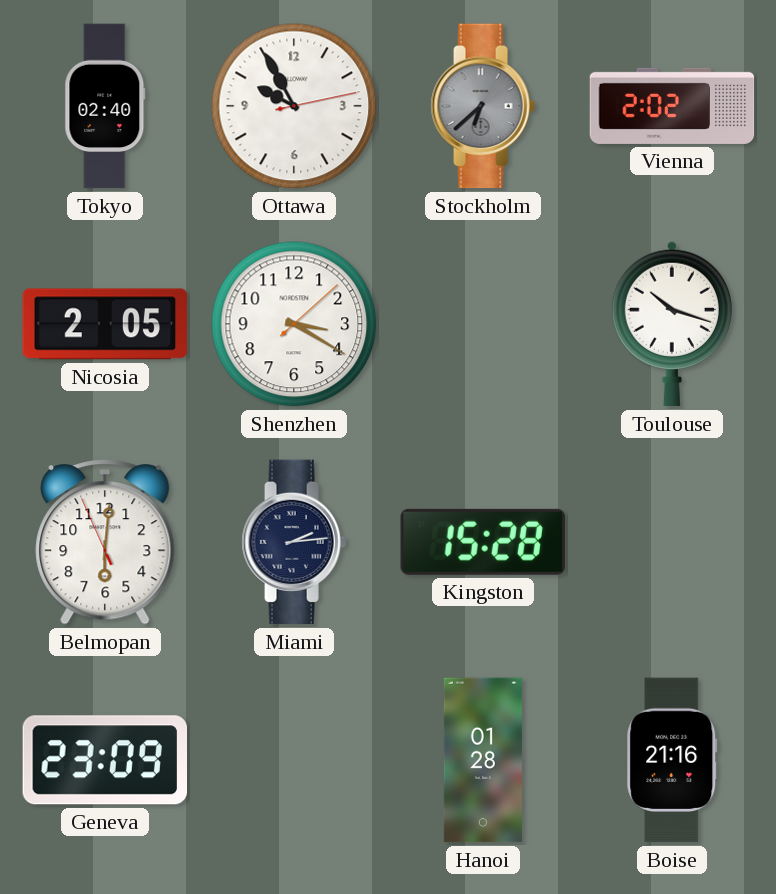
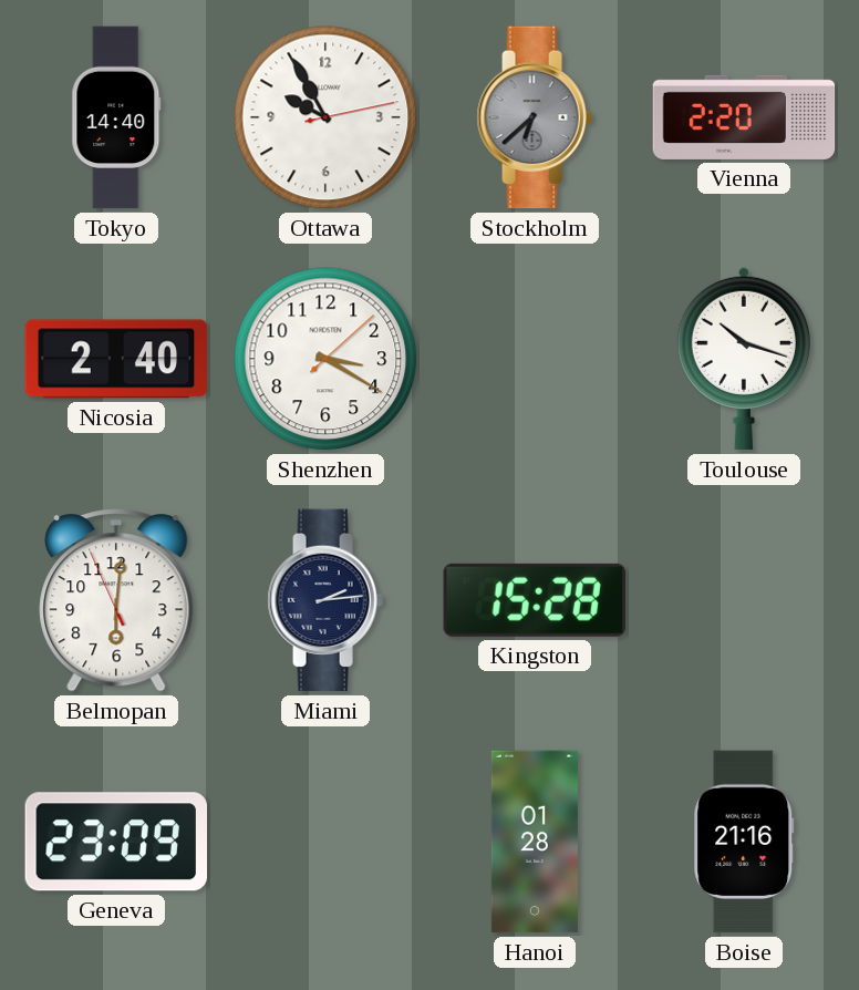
Tokyo: 02:40 -> 14:40 (116, 117)
Vienna: 2:02 -> 2:20 (744, 117)
Nicosia: 2:05 -> 2:40 (116, 359)
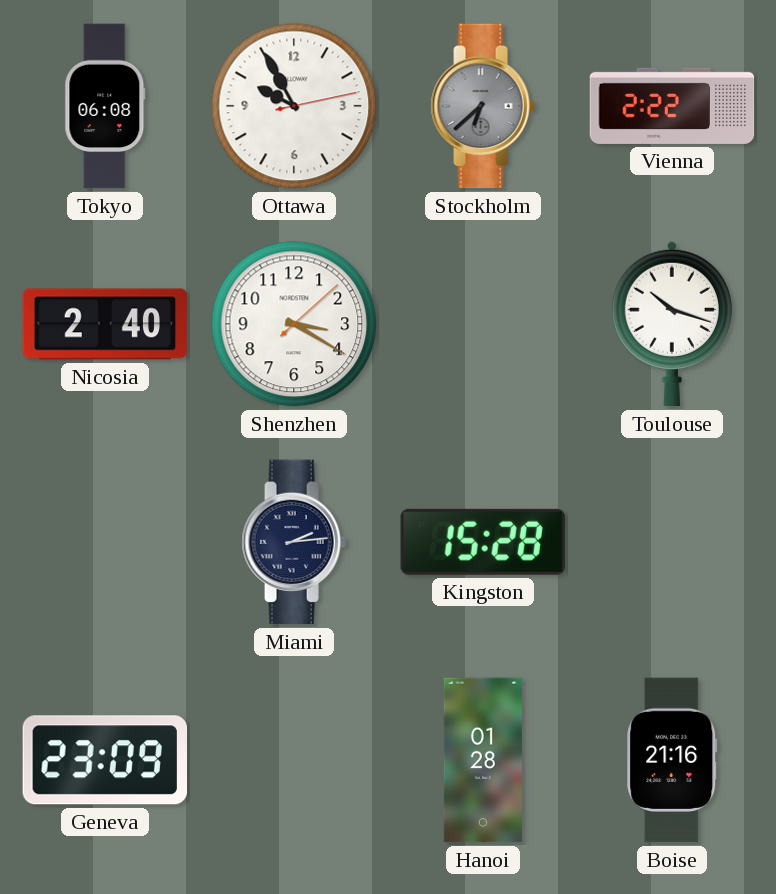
Tokyo: 14:40 -> 06:08 (105, 106)
Vienna: 2:20 -> 2:22 (672, 106)
Belmopan: 6:00 -> none (116, 600)
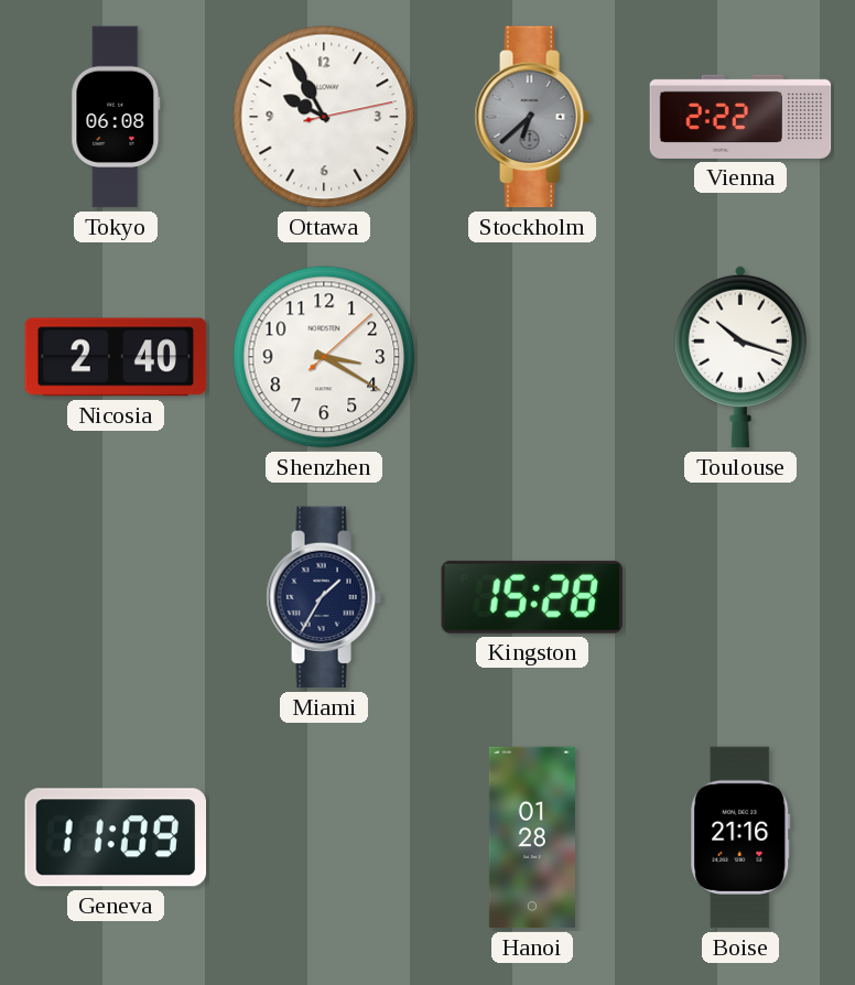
Miami: 2:14 -> 1:35 (324, 597)
Geneva: 23:09 -> 11:09 (115, 837)
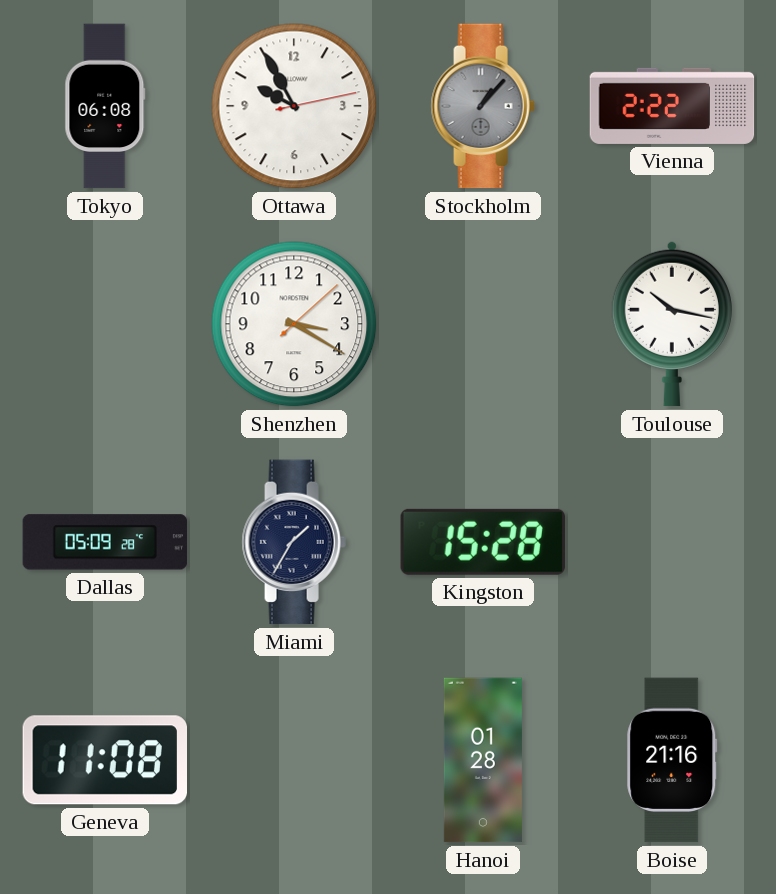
Stockholm: 6:38 -> 1:07 (483, 106)
Nicosia: 2:40 -> none (116, 357)
Toulouse: 10:18 -> 10:17 (672, 324)
Dallas: none -> 05:09 (105, 542)
Geneva: 11:09 -> 11:08 (104, 760)
